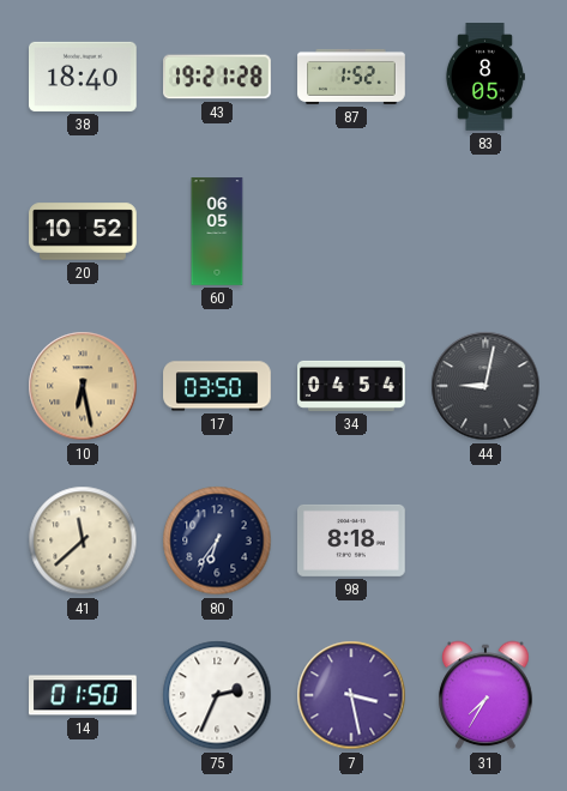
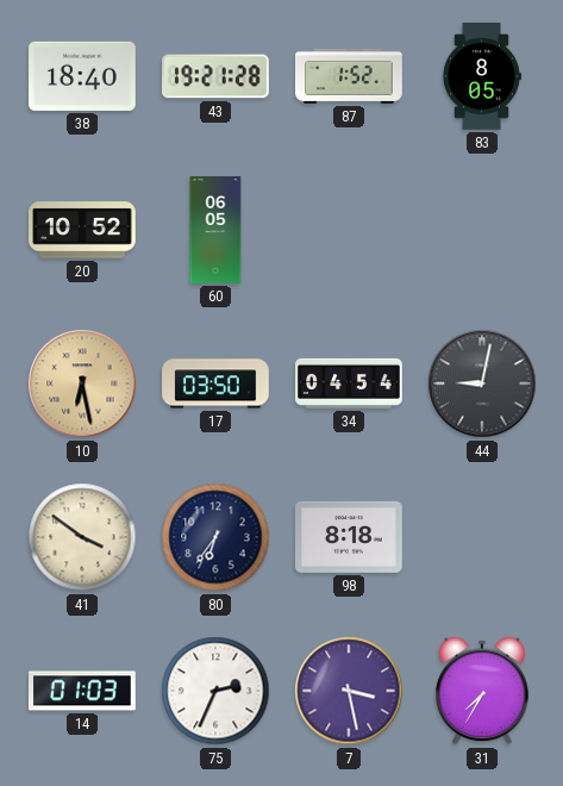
41: 11:38 -> 3:51 (82, 537)
14: 01:50 -> 01:03 (83, 691)
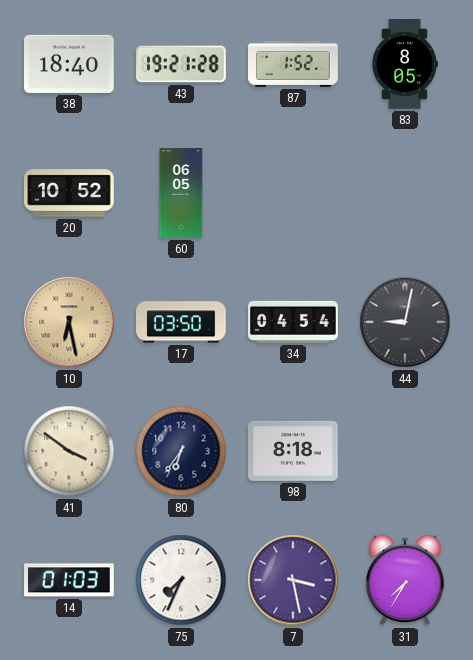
75: 2:34 -> 7:34 (181, 580)
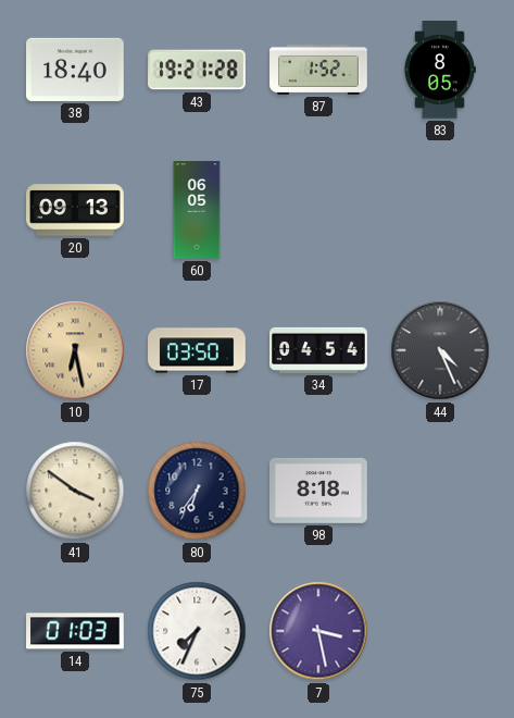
20: 10:52 -> 09:13 (75, 210)
44: 9:02 -> 4:26 (440, 350)
31: 7:35 -> none (405, 580)
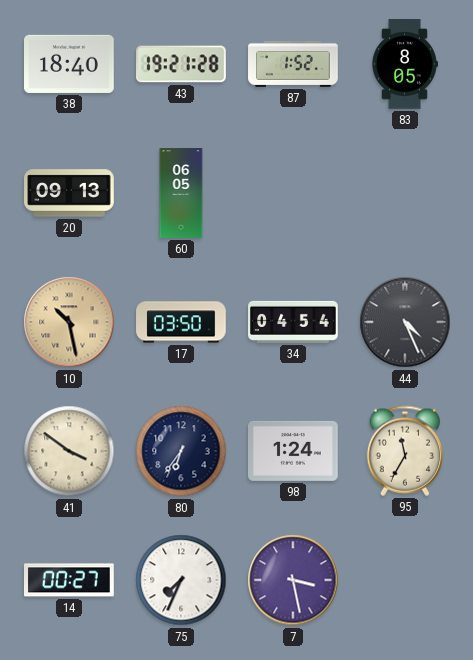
10: 6:28 -> 10:28 (69, 322)
98: 8:18 -> 1:24 (293, 451)
95: none -> 11:35 (404, 451)
14: 01:03 -> 00:27 (70, 580)
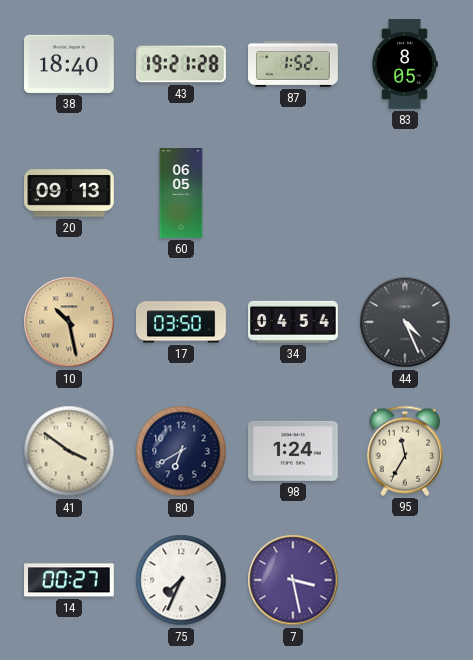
80: 6:36 -> 6:40 (181, 451)
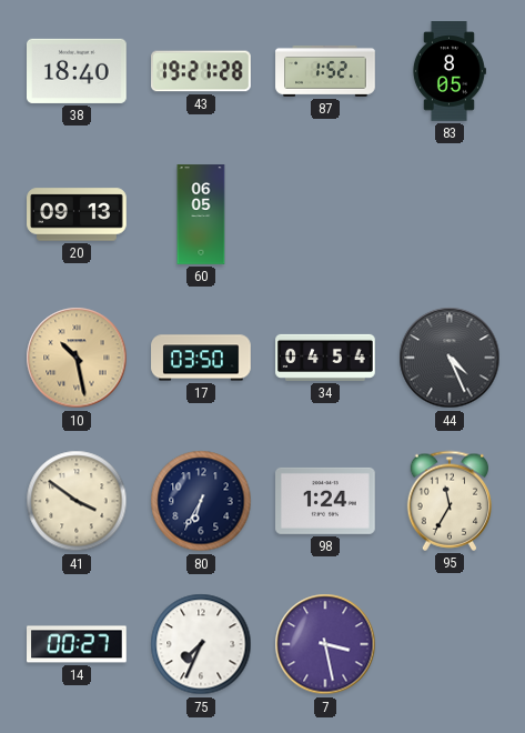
80: 6:40 -> 6:35 (201, 501)
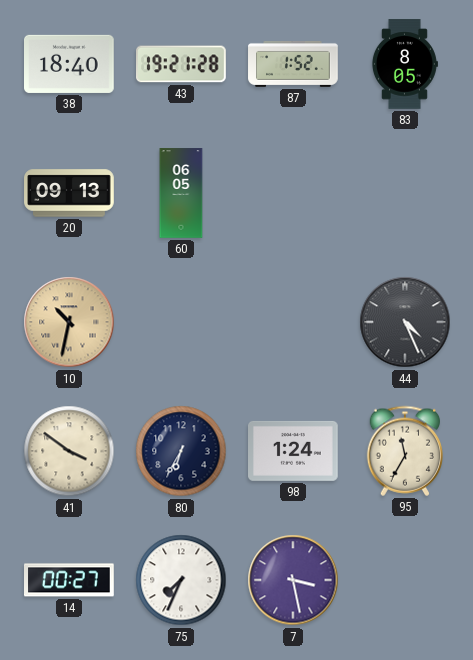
10: 10:28 -> 10:32 (69, 322)
17: 03:50 -> none (201, 358)
34: 04:54 -> none (325, 358)
